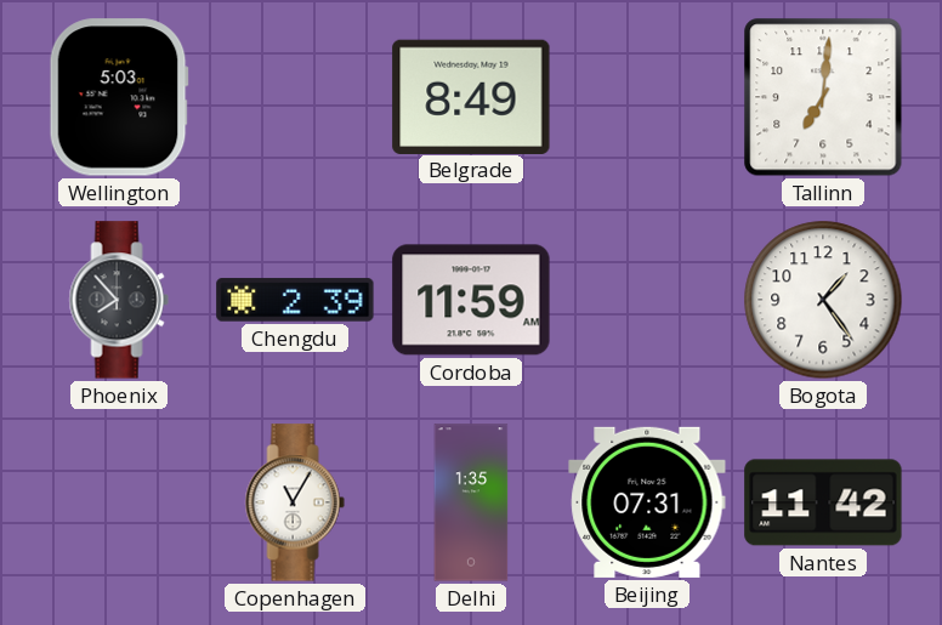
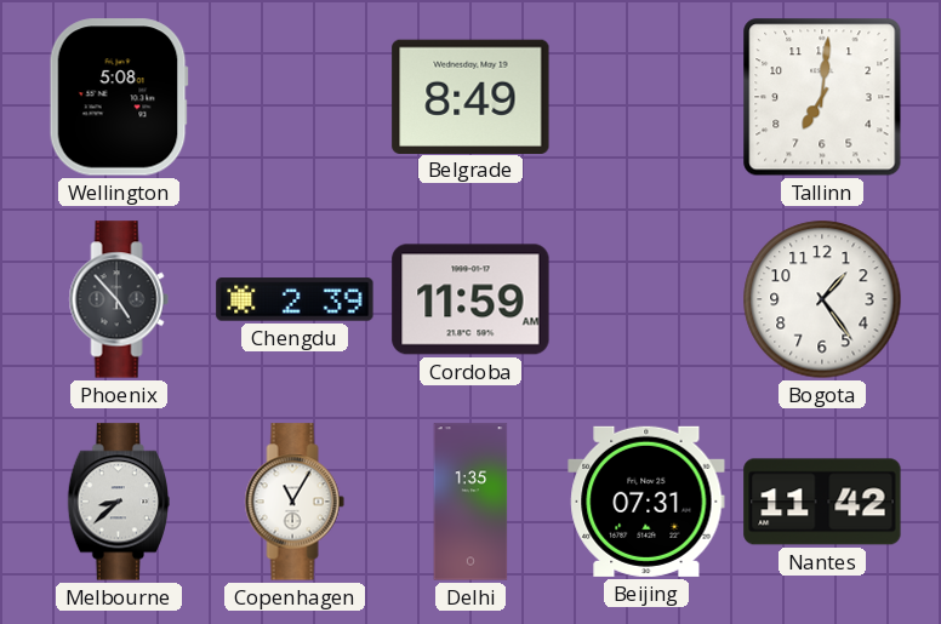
Wellington: 5:03 -> 5:08 (119, 97)
Phoenix: 7:53 -> 4:53 (119, 299)
Melbourne: none -> 8:38 (118, 502)
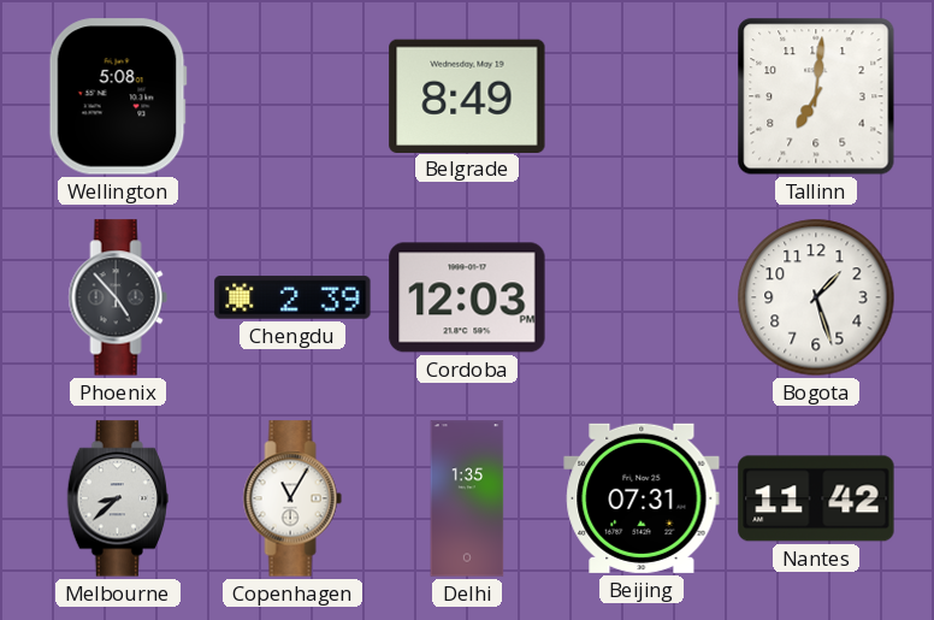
Cordoba: 11:59 -> 12:03 (467, 297)
Bogota: 1:24 -> 1:27 (816, 297)
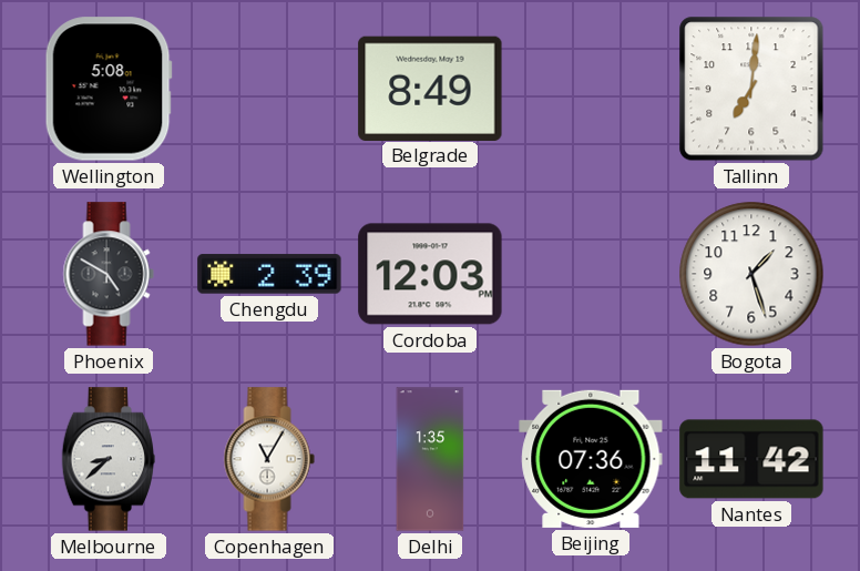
Phoenix: 4:53 -> 4:50 (109, 274)
Beijing: 07:31 -> 07:36 (591, 459)
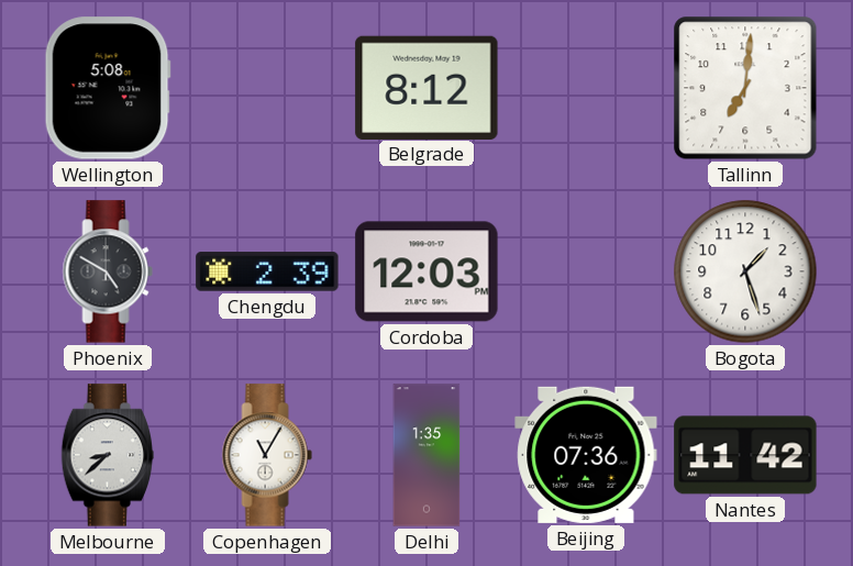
Belgrade: 8:49 -> 8:12 (427, 87)
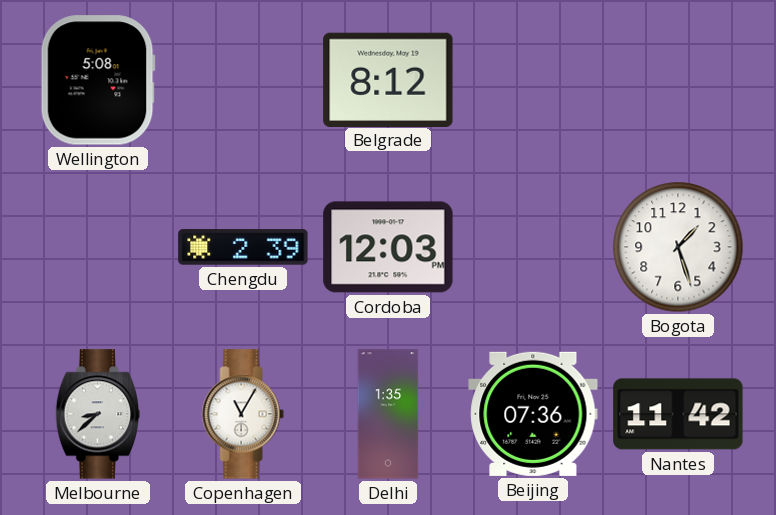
Tallinn: 7:01 -> none (745, 88)
Phoenix: 4:50 -> none (108, 271)
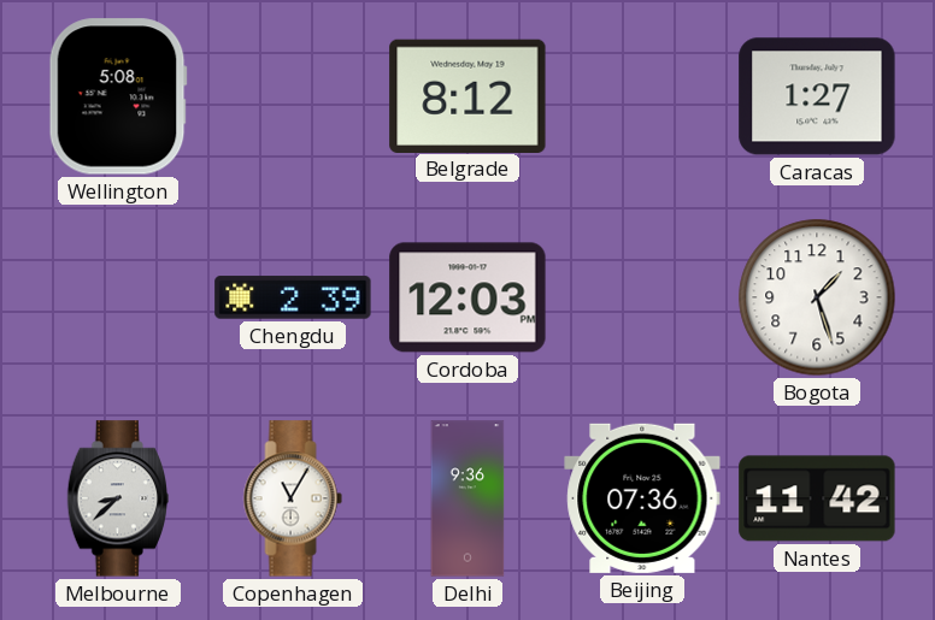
Caracas: none -> 1:27 (817, 96)
Delhi: 1:35 -> 9:36 (467, 498)
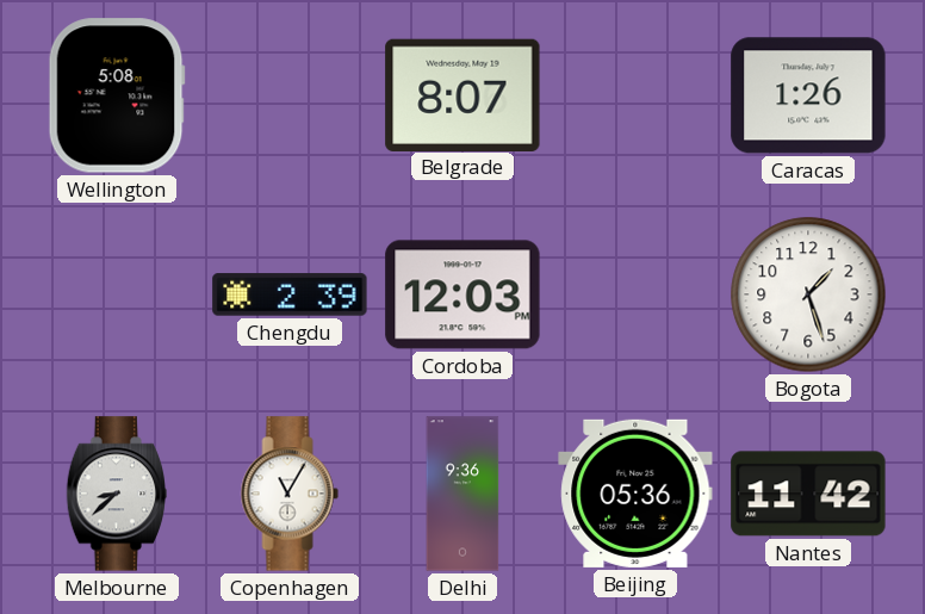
Belgrade: 8:12 -> 8:07 (462, 94)
Caracas: 1:27 -> 1:26 (808, 95)
Beijing: 07:36 -> 05:36 (635, 494)
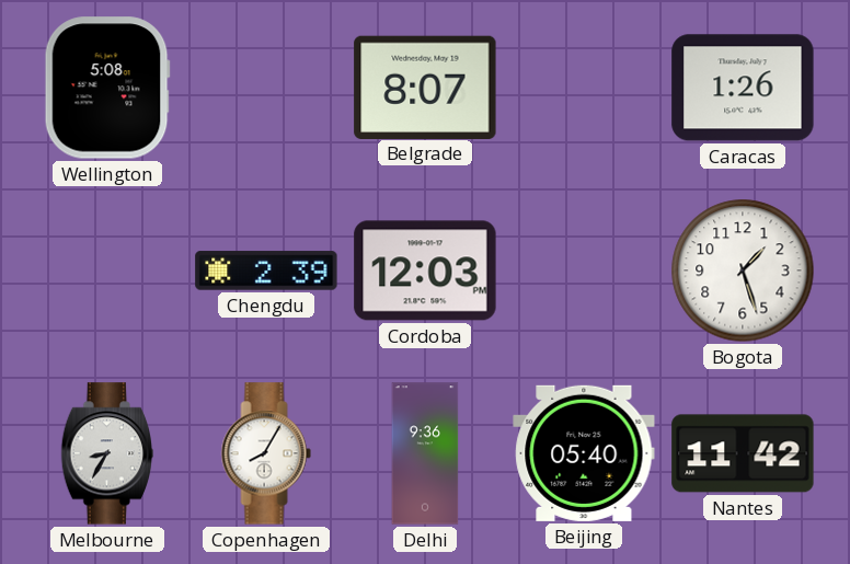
Melbourne: 8:38 -> 8:35 (106, 453)
Copenhagen: 11:05 -> 8:05 (266, 453)
Beijing: 05:36 -> 05:40 (584, 453)
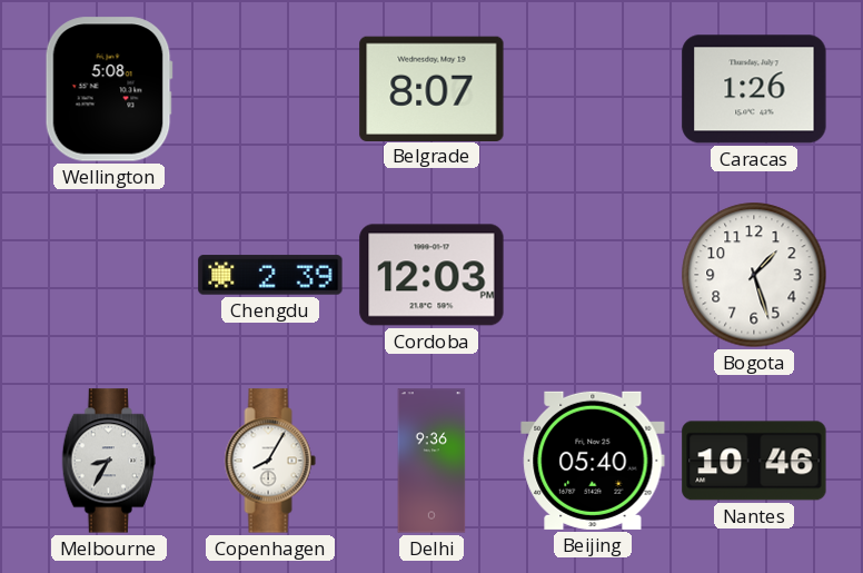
Nantes: 11:42 -> 10:46 (754, 461)
